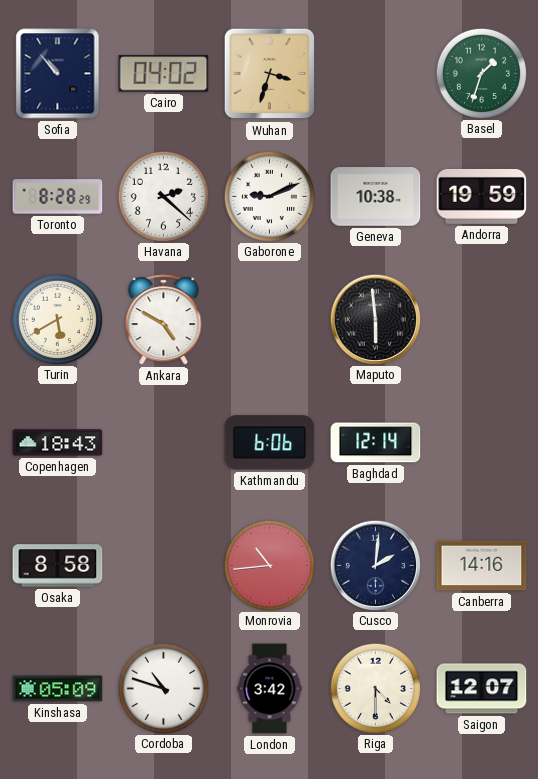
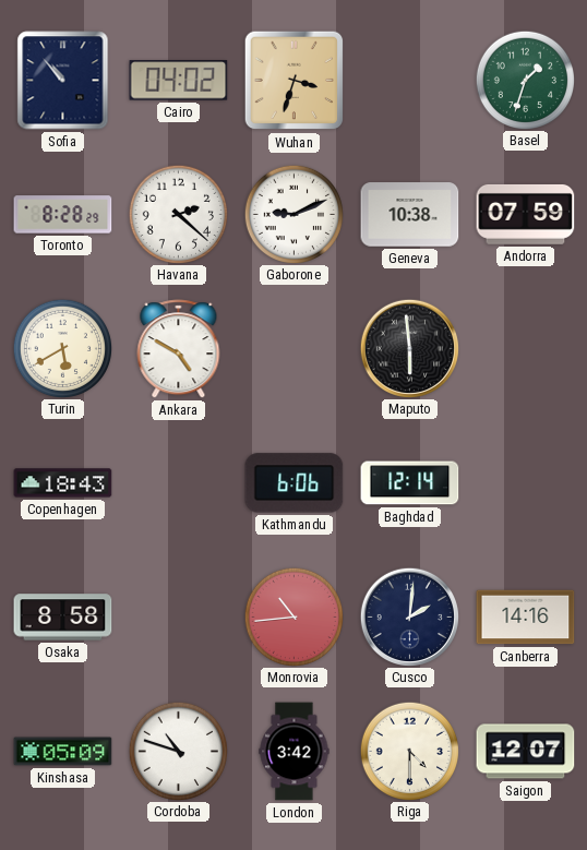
Andorra: 19:59 -> 07:59 (526, 214)
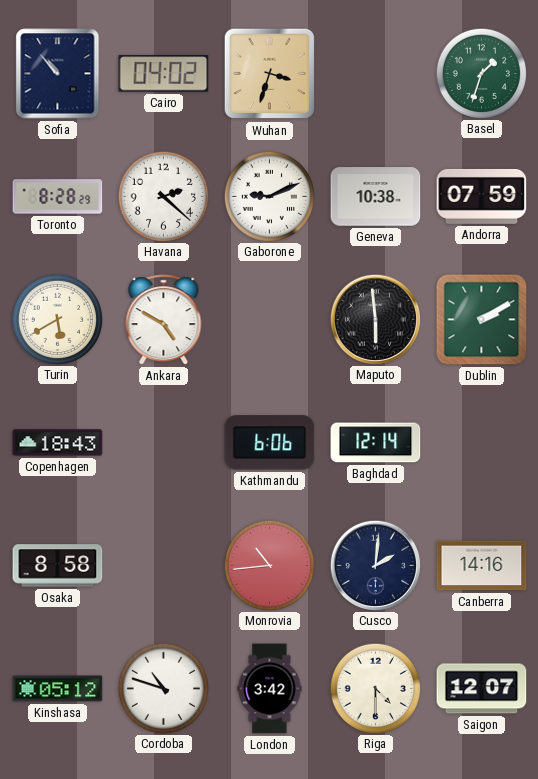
Dublin: none -> 2:10 (482, 320)
Kinshasa: 05:09 -> 05:12 (58, 689)
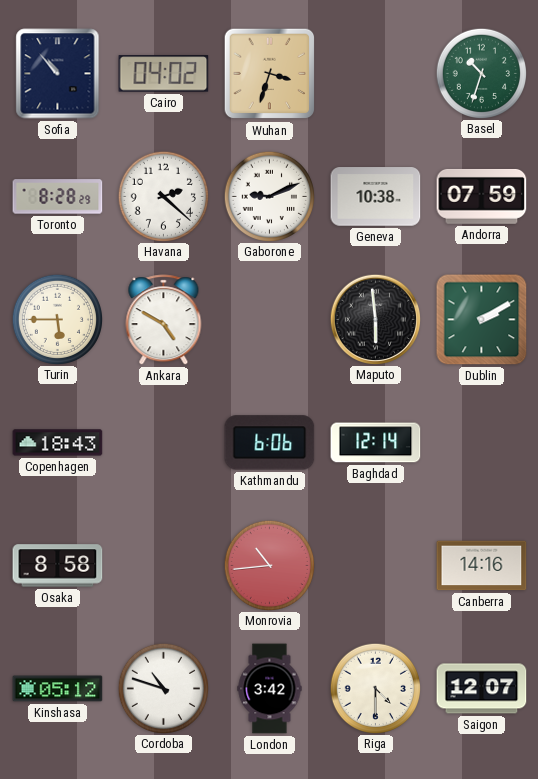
Basel: 1:33 -> 10:33 (481, 73)
Turin: 5:40 -> 5:45 (57, 319)
Cusco: 2:01 -> none (375, 565)
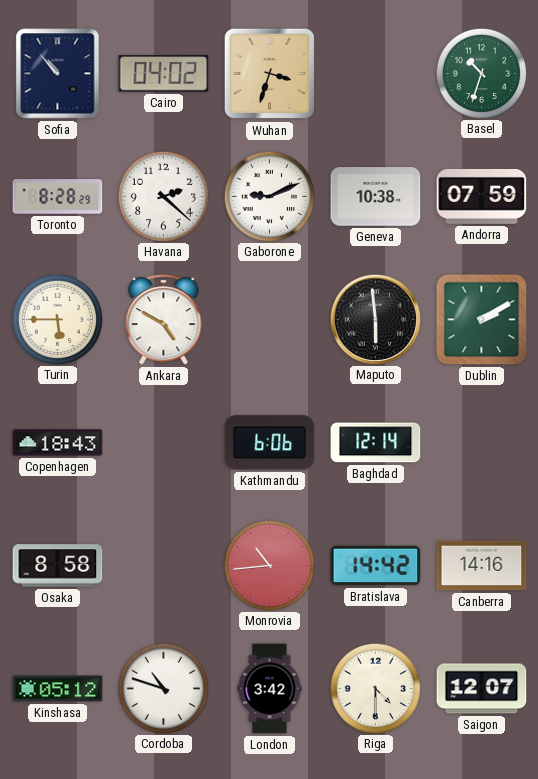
Bratislava: none -> 14:42 (376, 566)
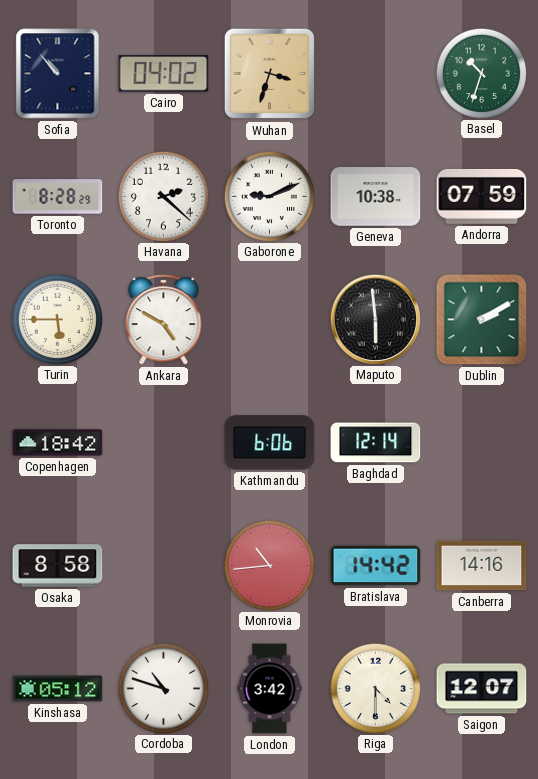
Copenhagen: 18:43 -> 18:42 (58, 443)
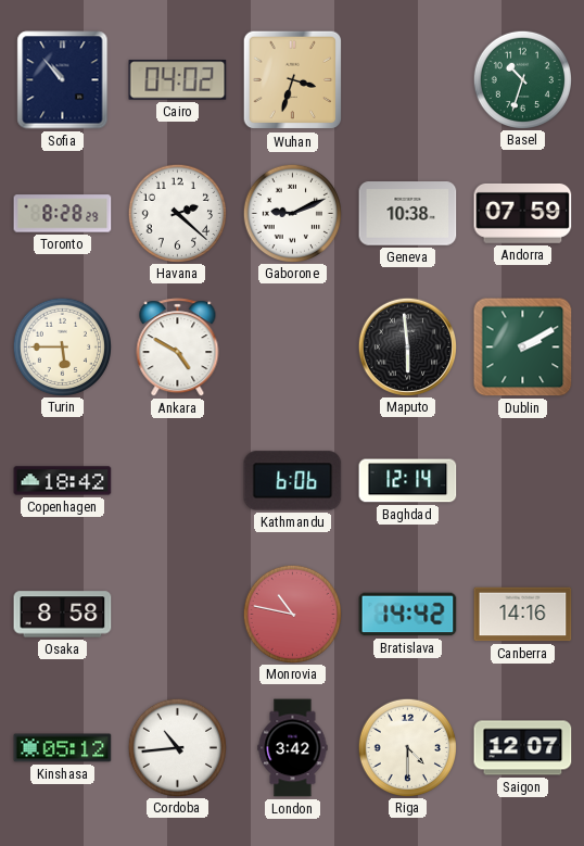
Monrovia: 10:44 -> 10:47 (292, 614)
Cordoba: 10:48 -> 10:44 (177, 747)
